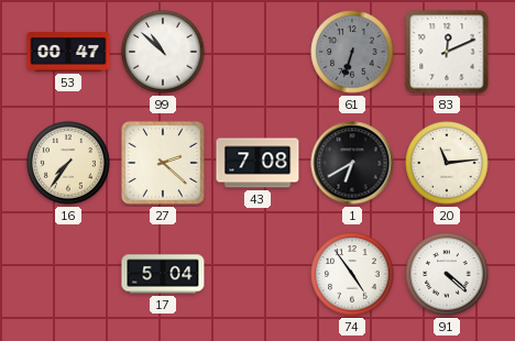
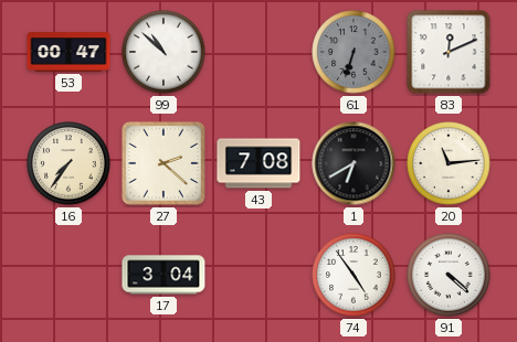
17: 5:04 -> 3:04 (163, 275)
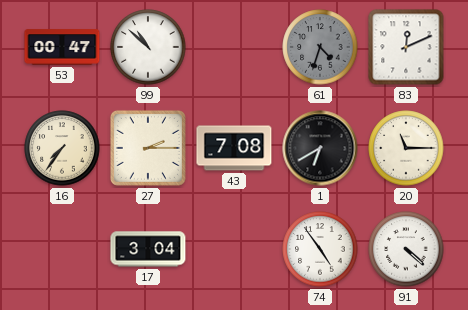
61: 6:33 -> 4:33 (320, 47)
27: 2:22 -> 2:15 (148, 148)
20: 11:14 -> 11:15 (406, 148)
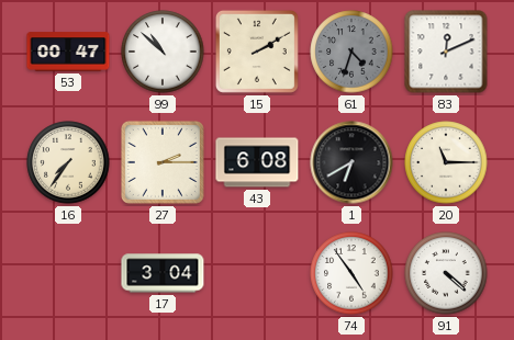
15: none -> 2:10 (257, 52)
43: 7:08 -> 6:08 (257, 162)
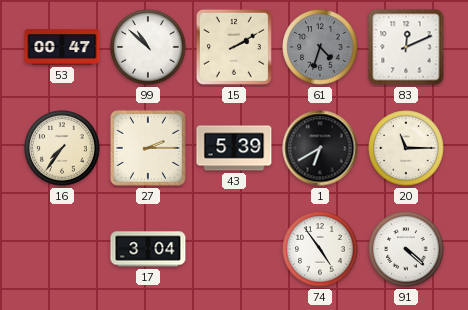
43: 6:08 -> 5:39 (234, 148)
